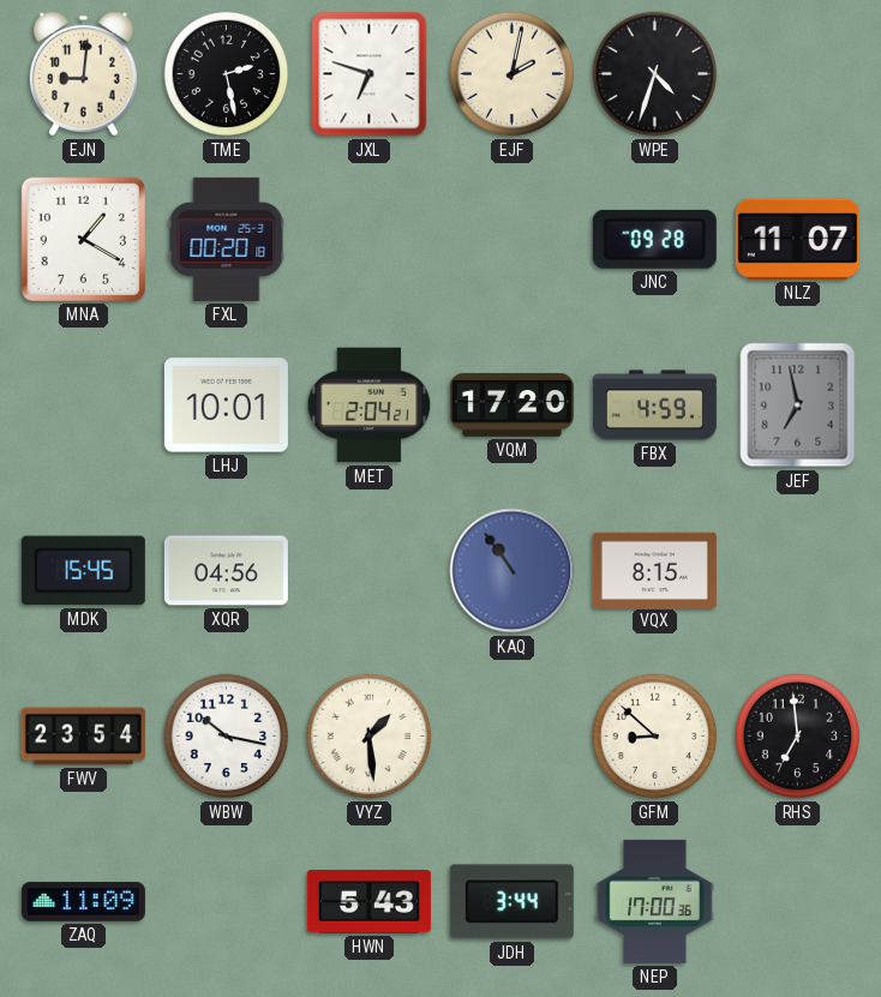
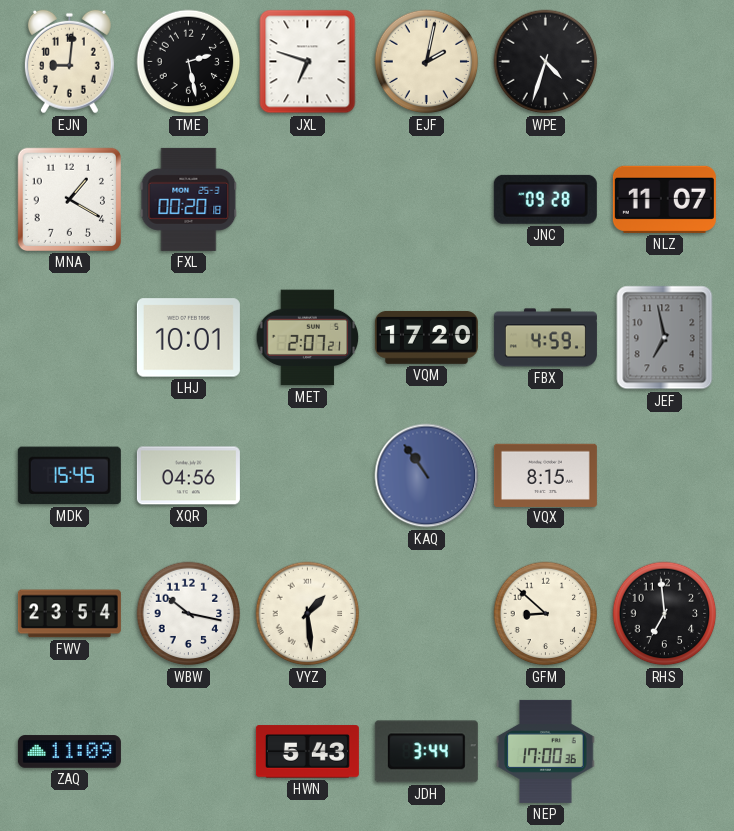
MET: 2:04 -> 2:07 (308, 338)
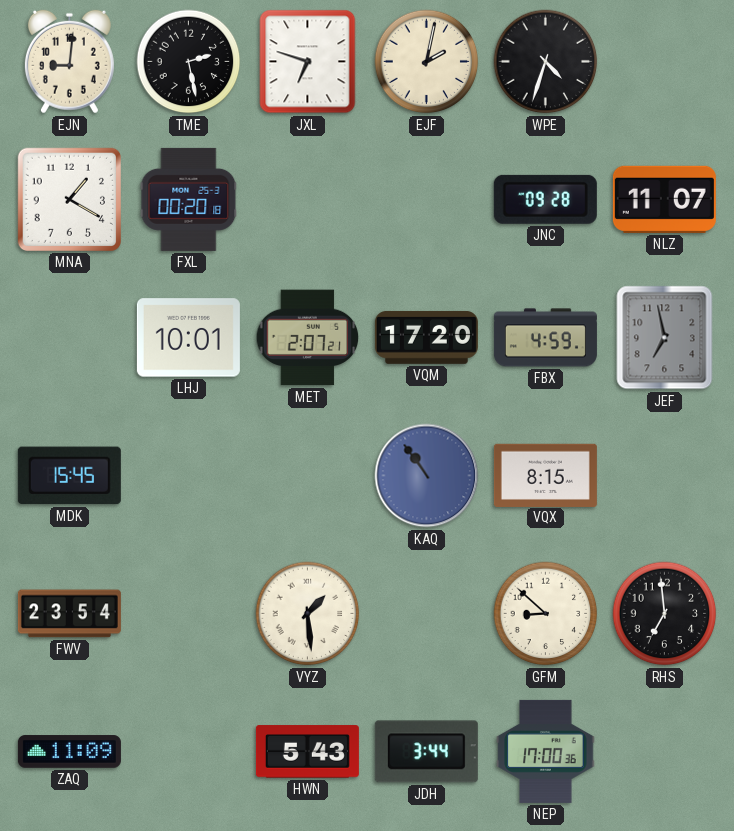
XQR: 04:56 -> none (188, 476)
WBW: 10:17 -> none (189, 614)
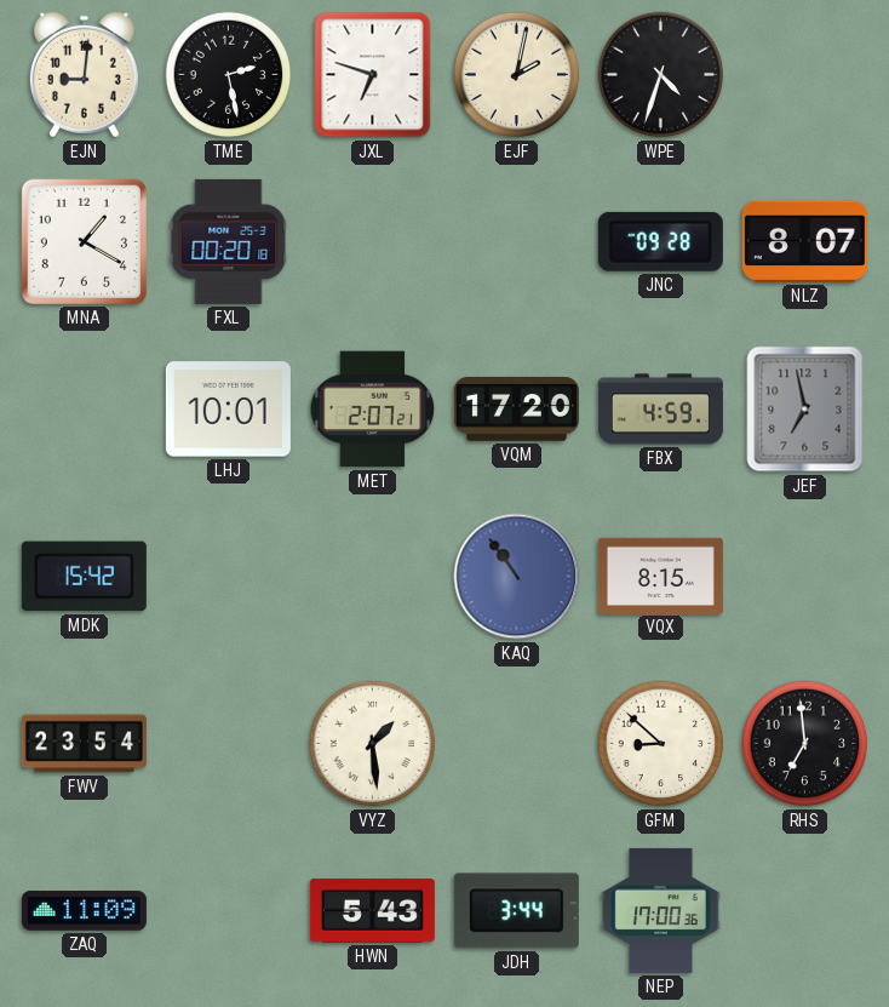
NLZ: 11:07 -> 8:07 (804, 241)
MDK: 15:45 -> 15:42 (84, 577)
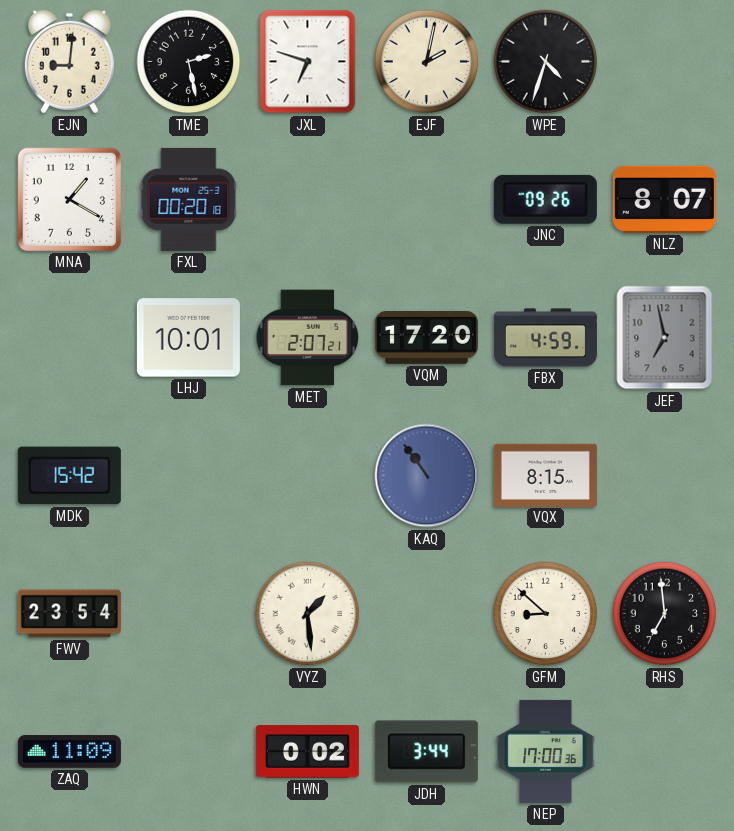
JNC: 09:28 -> 09:26 (545, 199)
HWN: 5:43 -> 0:02 (307, 752)
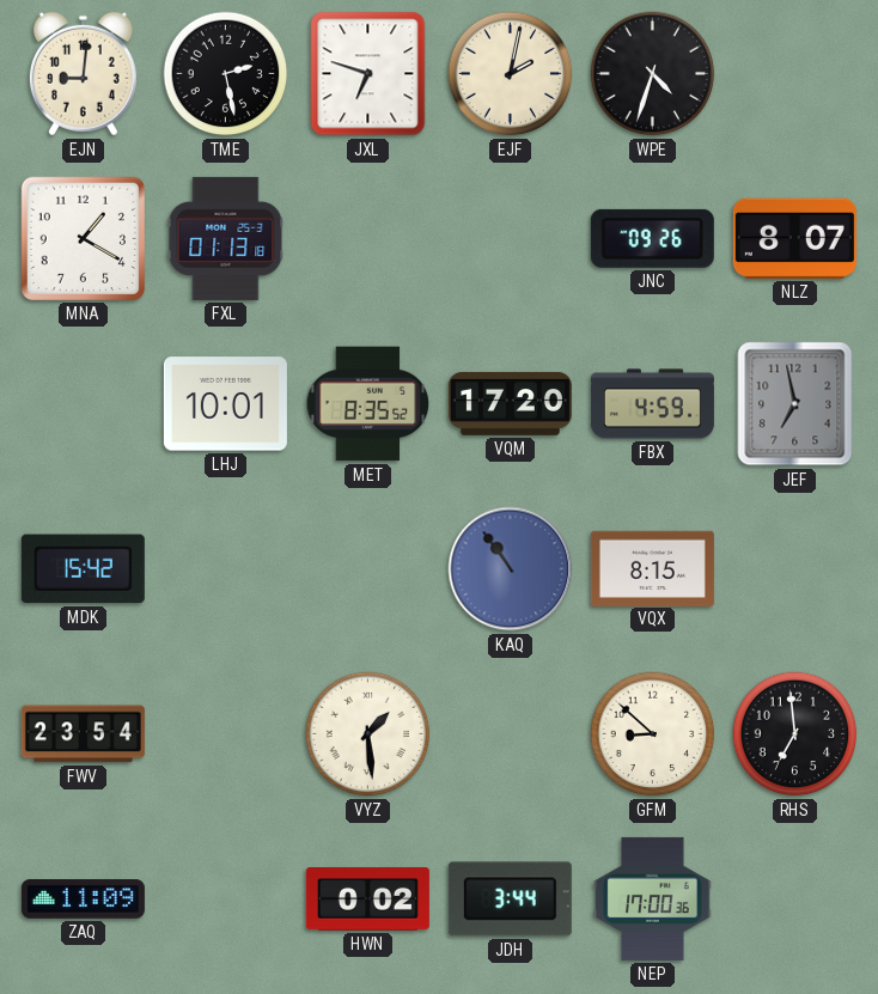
FXL: 00:20 -> 01:13 (226, 238)
MET: 2:07 -> 8:35 (368, 404)
